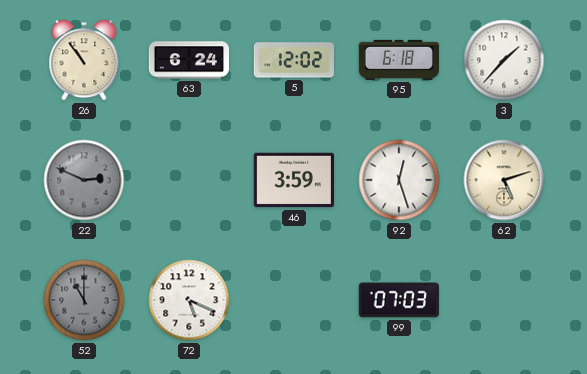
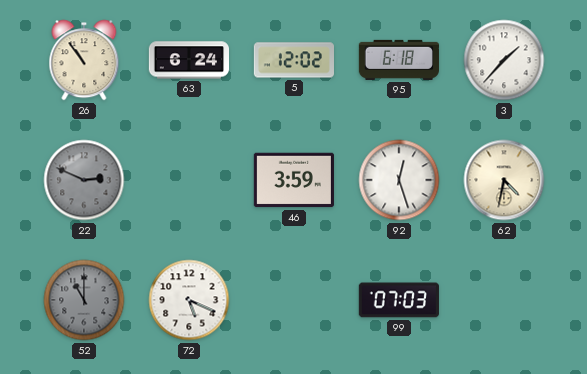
62: 5:12 -> 4:32 (504, 180)
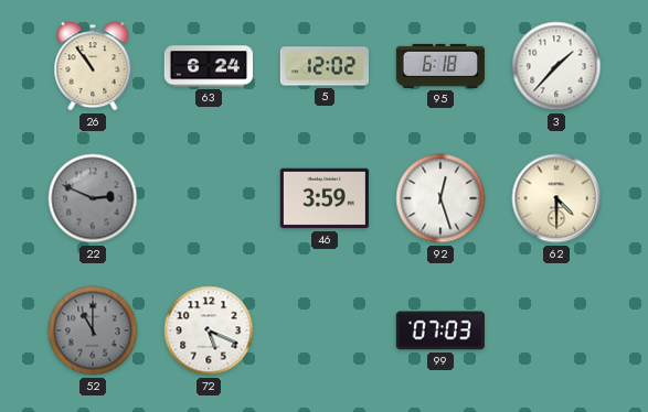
62: 4:32 -> 4:30 (556, 198)
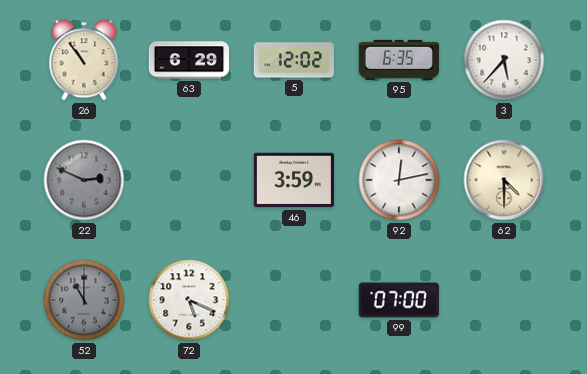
63: 6:24 -> 6:29 (188, 60)
95: 6:18 -> 6:35 (399, 60)
3: 1:37 -> 5:37 (504, 60)
92: 12:27 -> 12:13 (399, 180)
99: 07:03 -> 07:00 (399, 300)
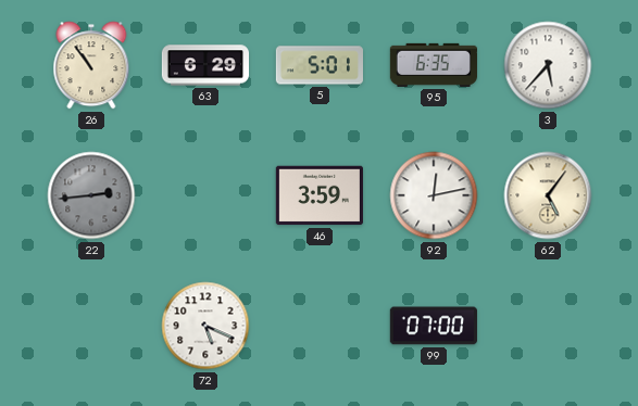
5: 12:02 -> 5:01 (318, 65)
22: 2:49 -> 2:44 (91, 195)
62: 4:30 -> 5:06 (548, 195)
52: 11:00 -> none (84, 300)
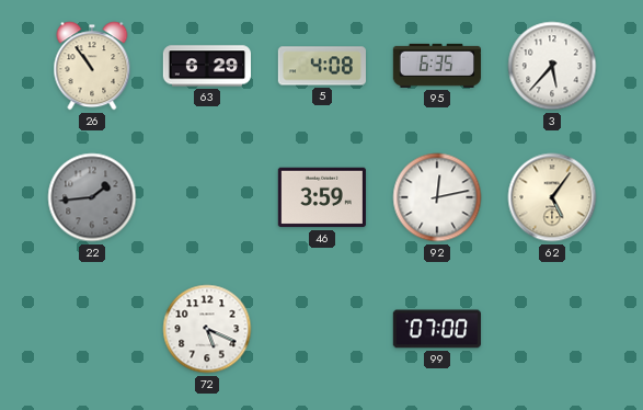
5: 5:01 -> 4:08 (321, 66)
22: 2:44 -> 1:44 (92, 197)
